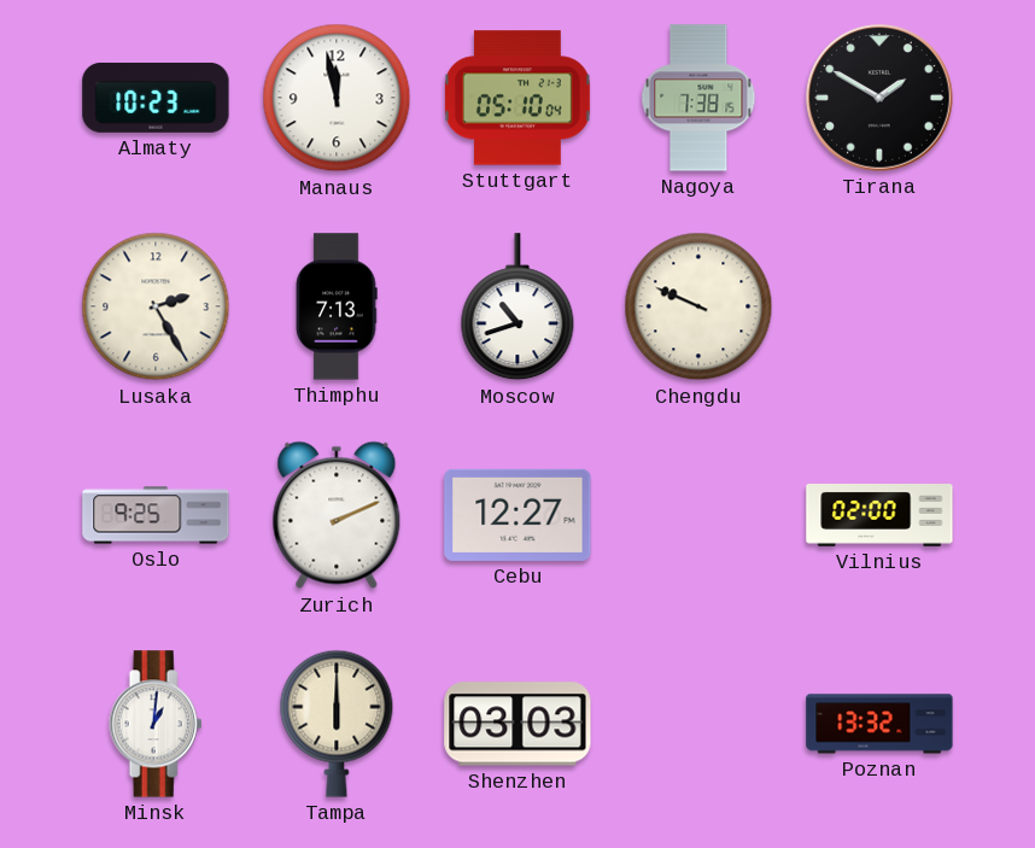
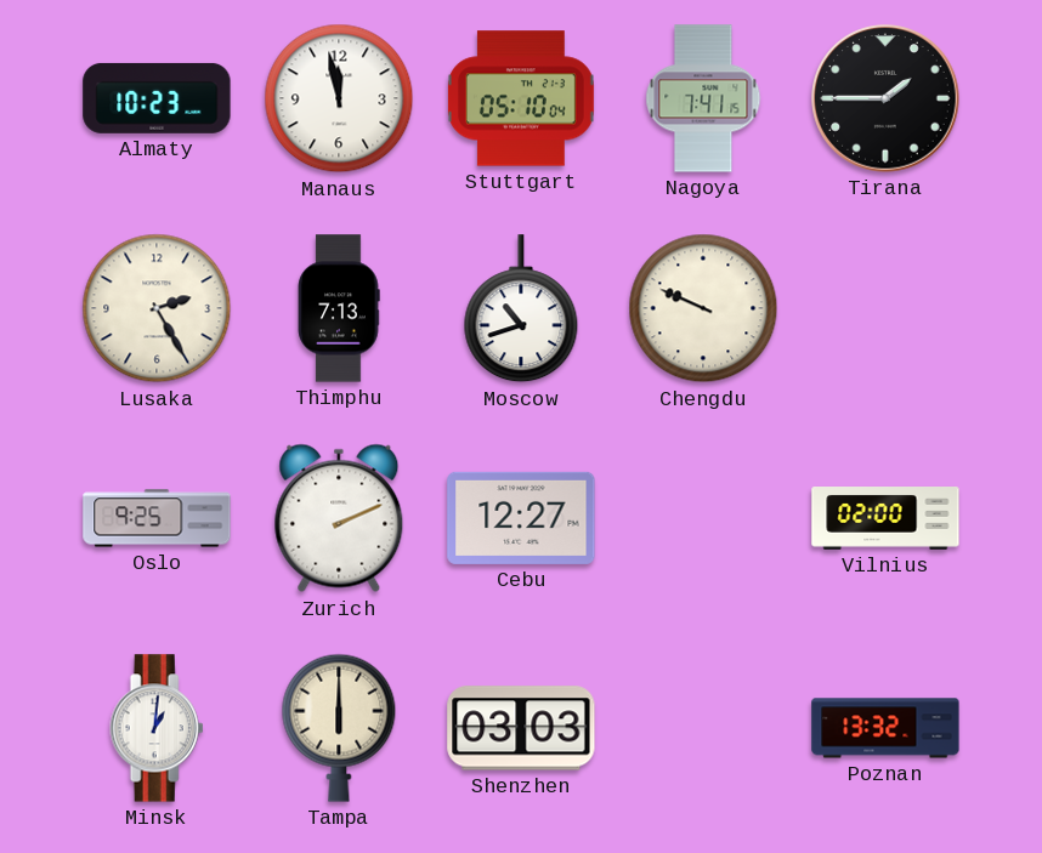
Nagoya: 7:38 -> 7:41 (703, 98)
Tirana: 1:50 -> 1:45 (885, 98)
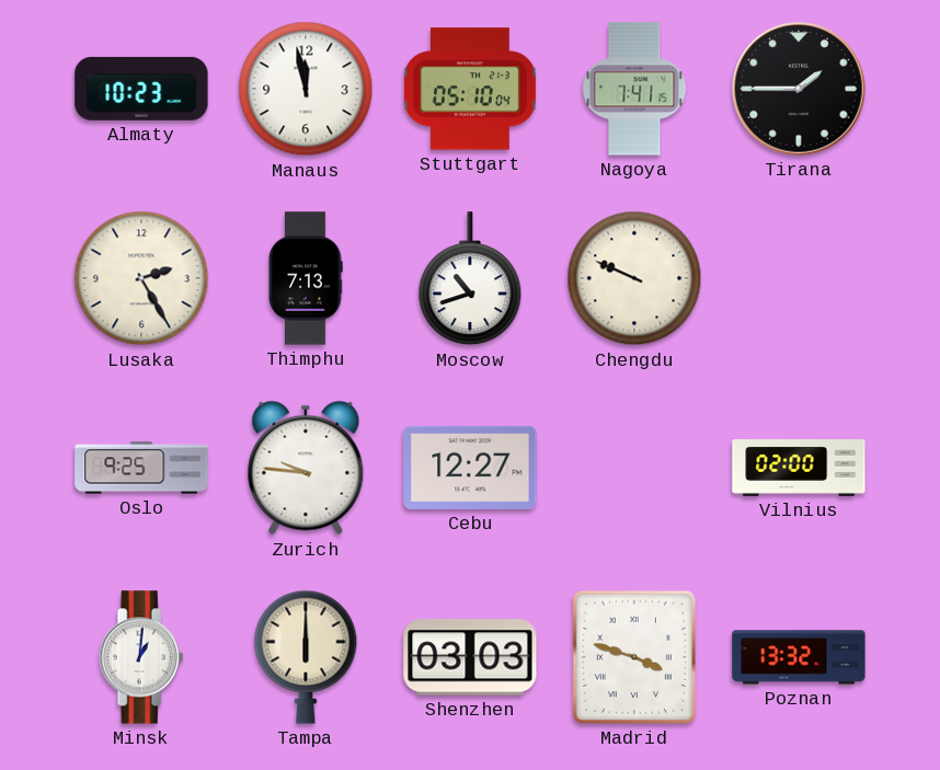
Zurich: 2:11 -> 9:46 (306, 468)
Madrid: none -> 3:48 (634, 657)
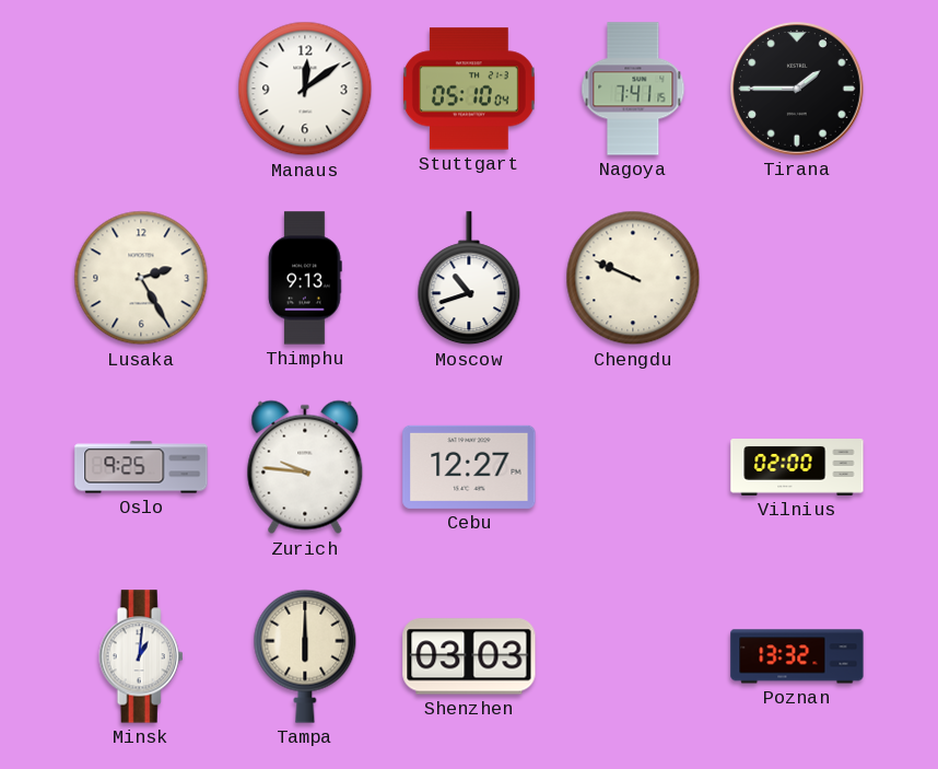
Almaty: 10:23 -> none (141, 89)
Manaus: 11:58 -> 12:09 (305, 89)
Thimphu: 7:13 -> 9:13 (305, 278)
Madrid: 3:48 -> none (634, 657)
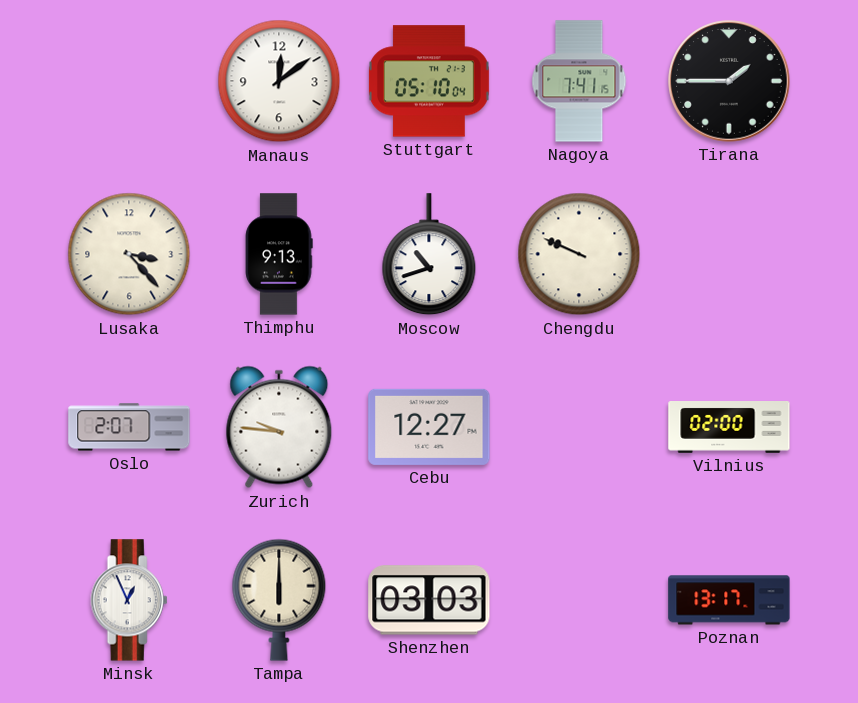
Lusaka: 2:25 -> 3:23 (129, 254)
Oslo: 9:25 -> 2:07 (129, 427)
Minsk: 1:01 -> 12:56 (129, 600)
Poznan: 13:32 -> 13:17 (729, 600)
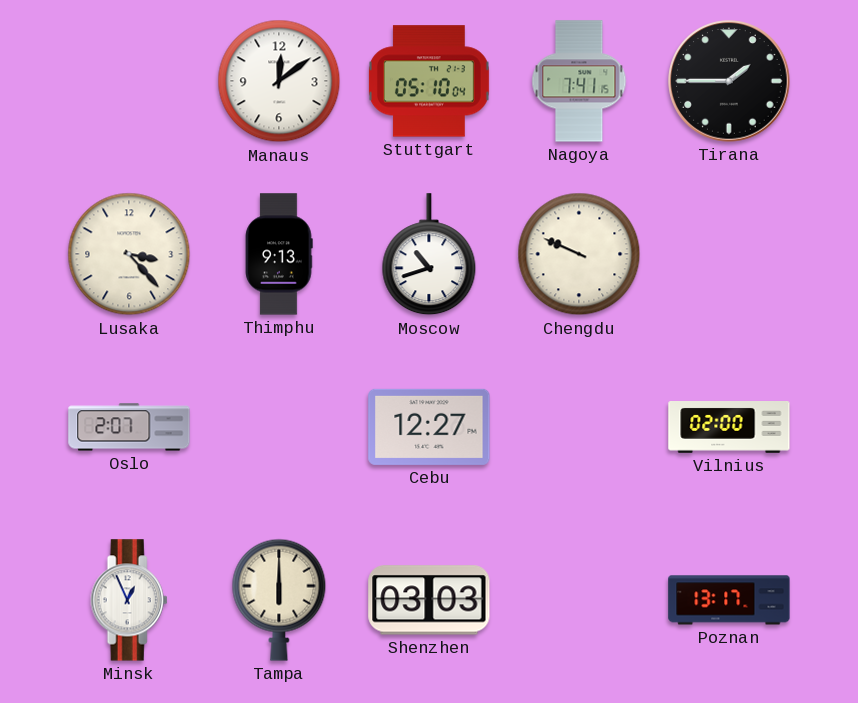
Zurich: 9:46 -> none (279, 427)
